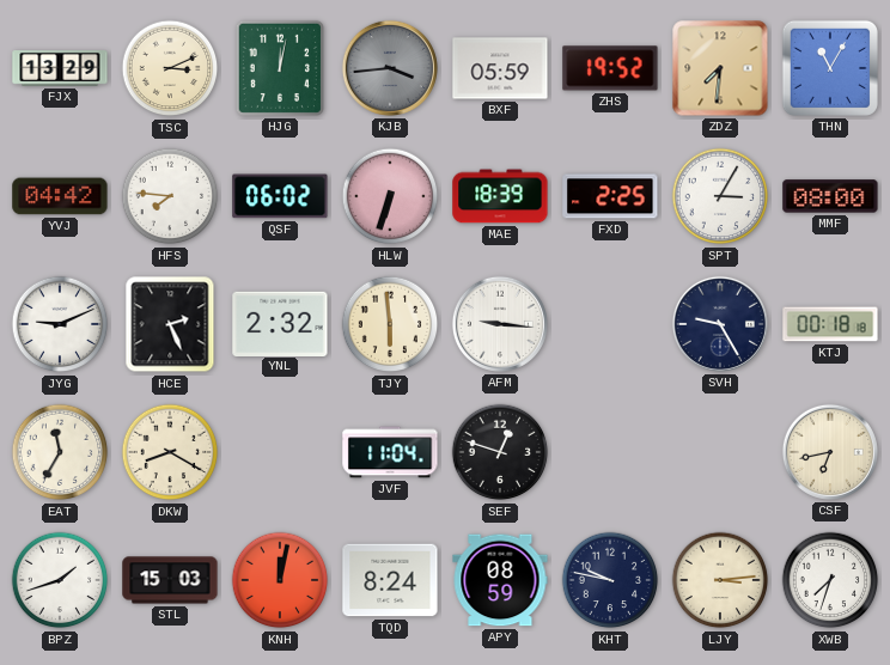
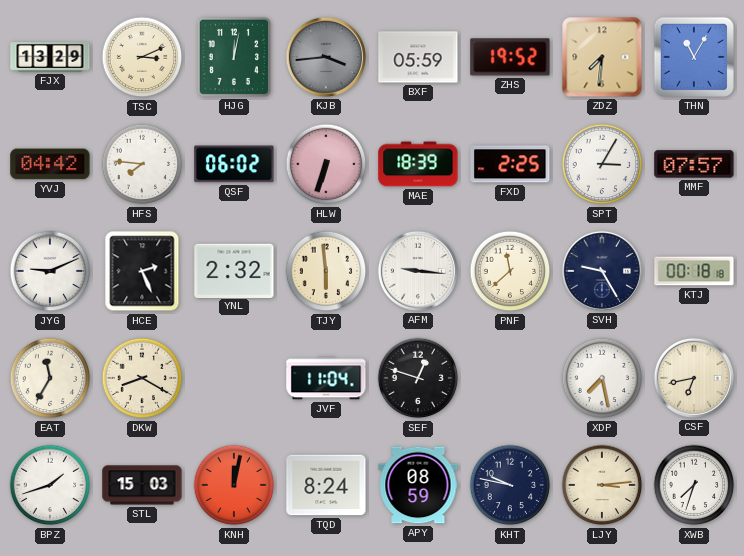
MMF: 08:00 -> 07:57 (694, 164)
PNF: none -> 11:38 (510, 271)
XDP: none -> 7:28 (602, 378)
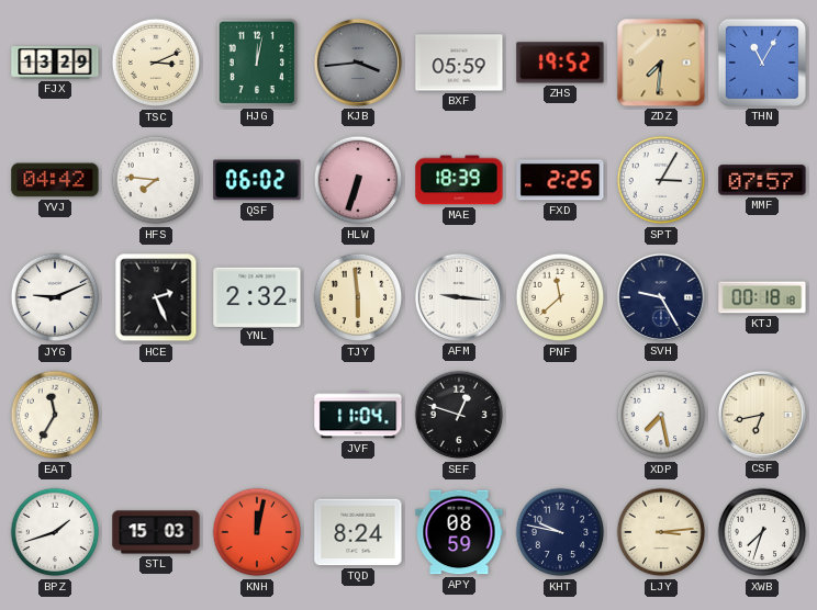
DKW: 8:20 -> none (142, 378)
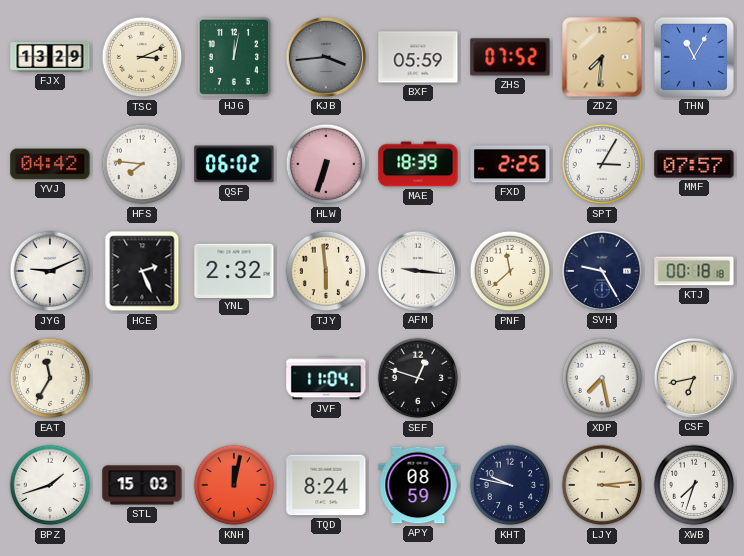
ZHS: 19:52 -> 07:52 (510, 57)
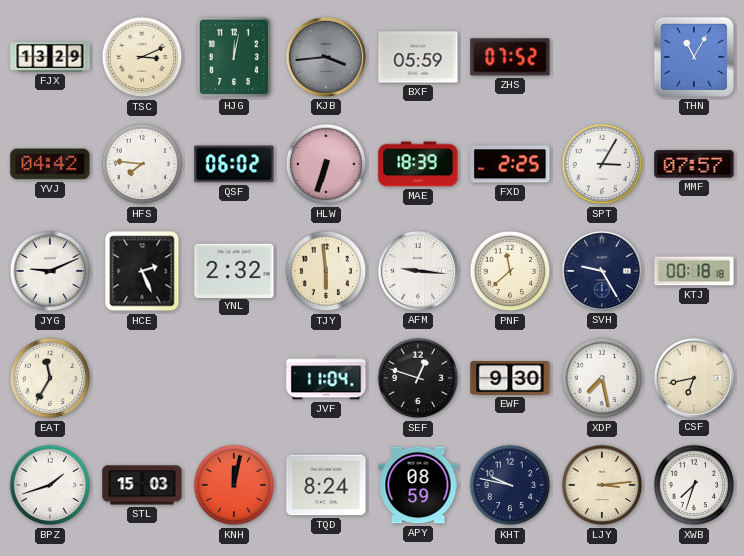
ZDZ: 7:31 -> none (602, 57)
EWF: none -> 9:30 (510, 378)
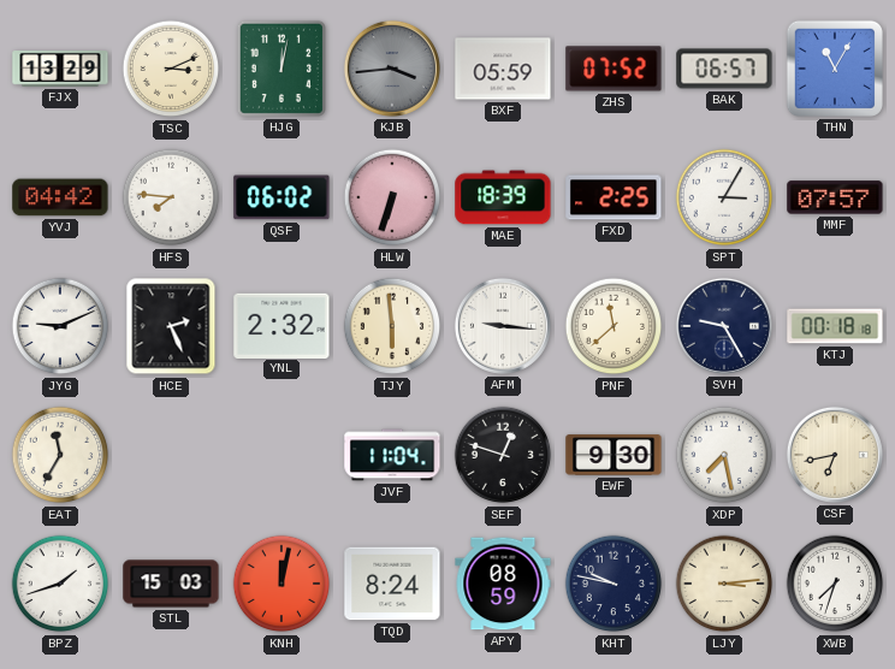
BAK: none -> 06:57 (724, 69)
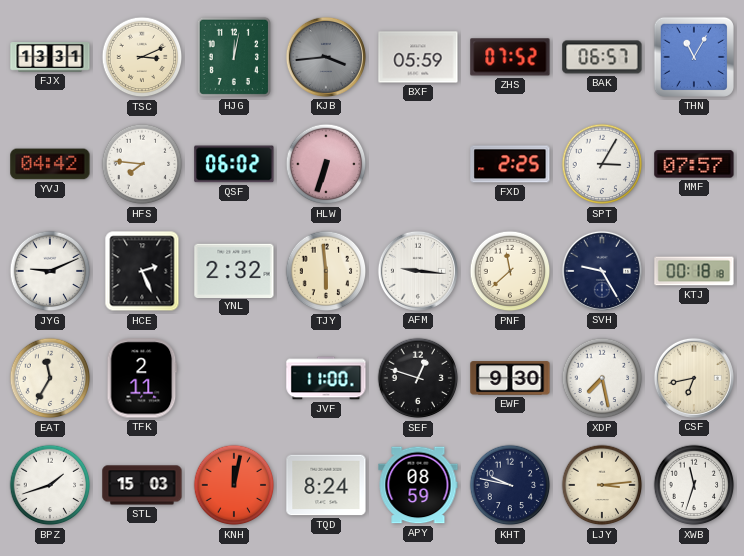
FJX: 13:29 -> 13:31 (50, 58)
MAE: 18:39 -> none (503, 197)
TFK: none -> 2:11 (142, 378)
JVF: 11:04 -> 11:00 (326, 378)
XWB: 7:33 -> 11:33 (694, 485)
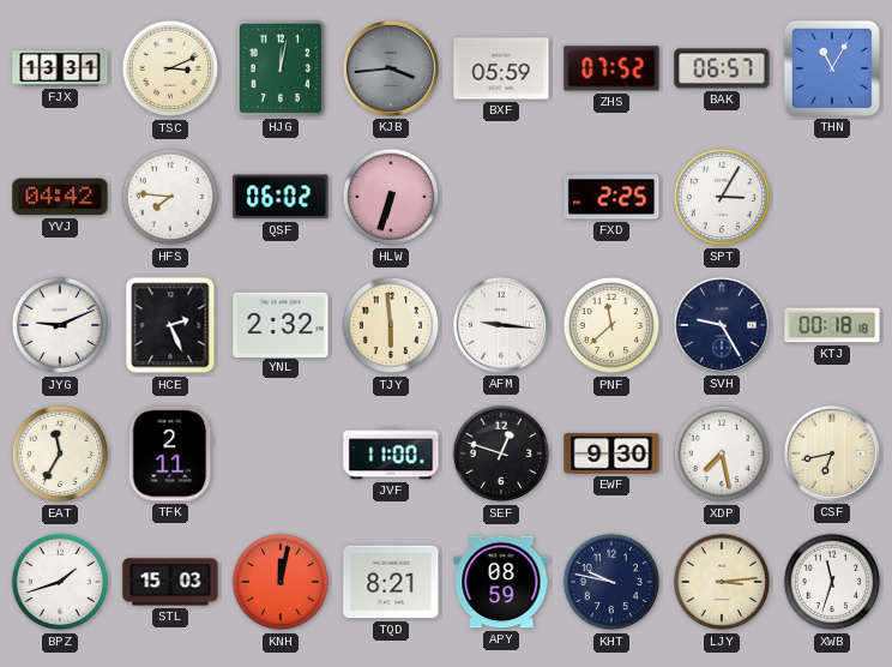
MMF: 07:57 -> none (694, 164)
TQD: 8:24 -> 8:21 (391, 582)
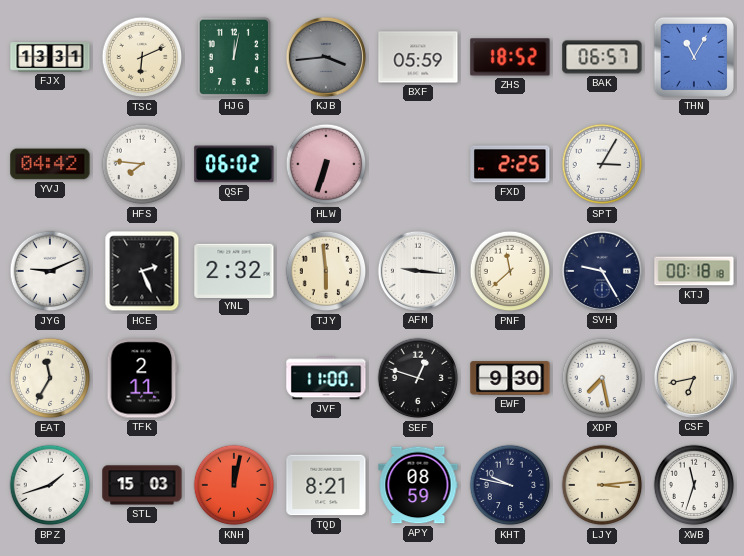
TSC: 3:11 -> 6:11 (142, 57)
ZHS: 07:52 -> 18:52 (510, 57)
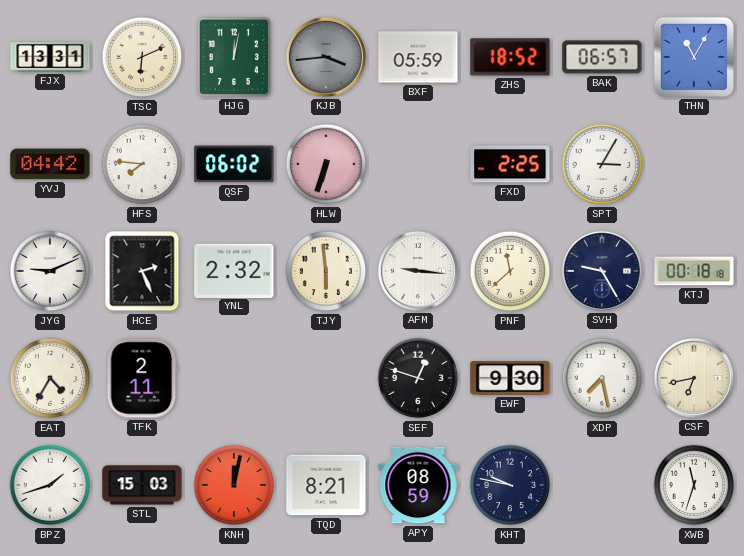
EAT: 11:35 -> 4:35 (50, 378)
JVF: 11:00 -> none (326, 378)
LJY: 3:14 -> none (602, 485)
